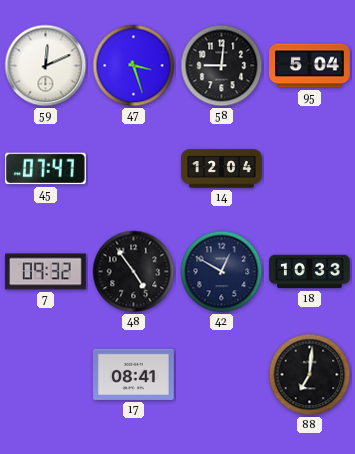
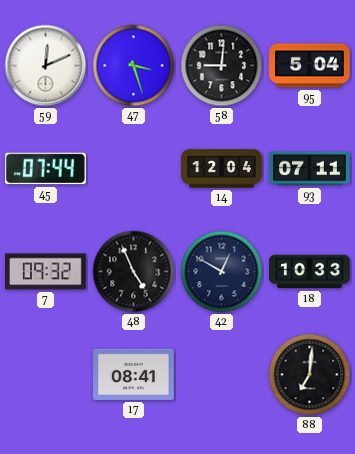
45: 07:47 -> 07:44 (46, 169)
93: none -> 07:11 (310, 169)
48: 4:54 -> 4:56 (134, 272)
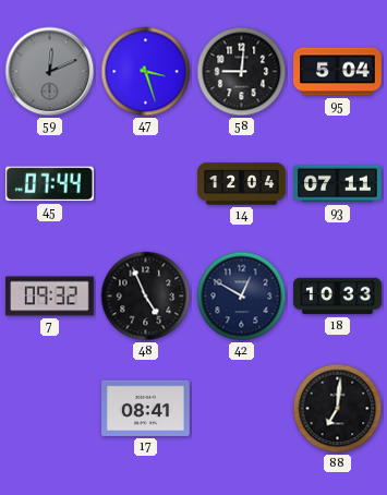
59 dial: white -> grey (50, 72)
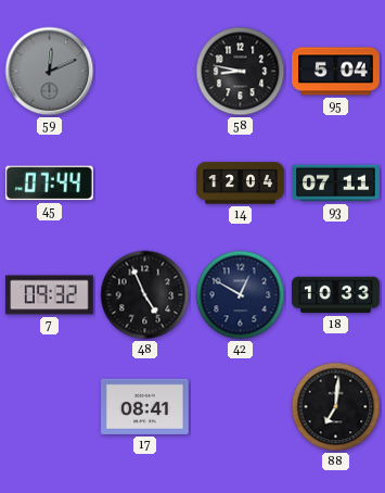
47: 3:27 -> none (146, 72)
58: 9:01 -> 8:47 (241, 72)
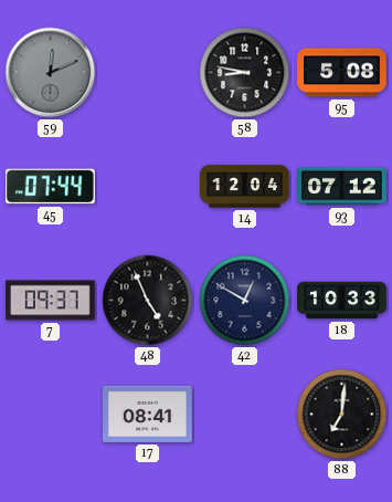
95: 5:04 -> 5:08 (342, 73)
93: 07:11 -> 07:12 (342, 187)
7: 09:32 -> 09:37 (51, 301)
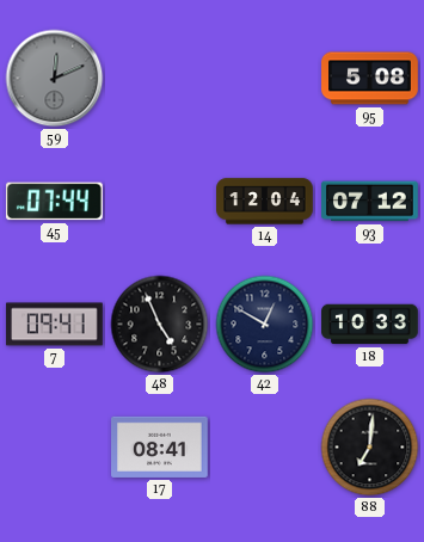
58: 8:47 -> none (245, 73)
7: 09:37 -> 09:41 (55, 325)
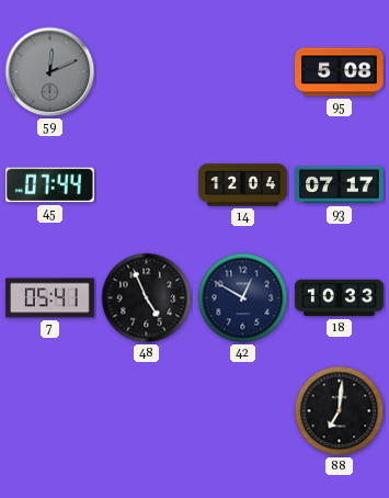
93: 07:12 -> 07:17 (340, 185)
7: 09:41 -> 05:41 (50, 298)
17: 08:41 -> none (160, 446)
